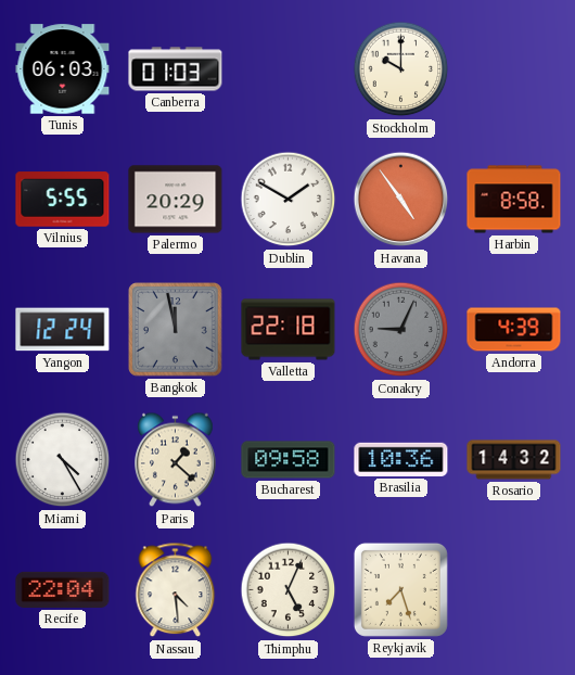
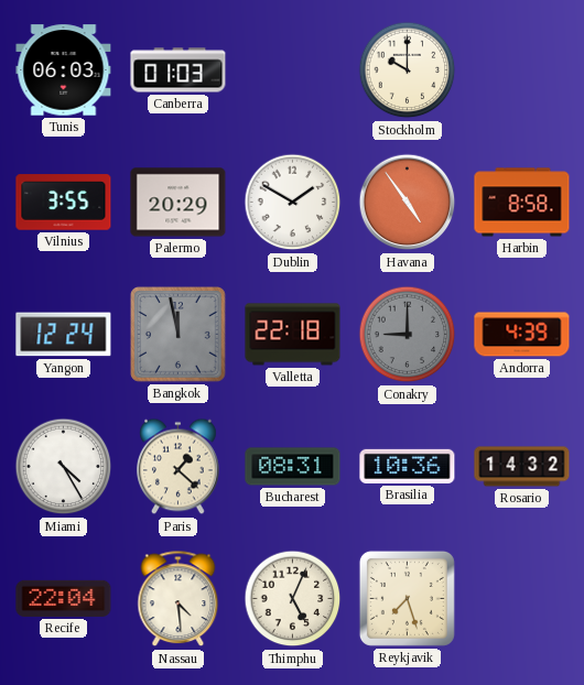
Vilnius: 5:55 -> 3:55 (64, 203)
Conakry: 9:04 -> 9:00 (408, 335)
Bucharest: 09:58 -> 08:31 (293, 467)
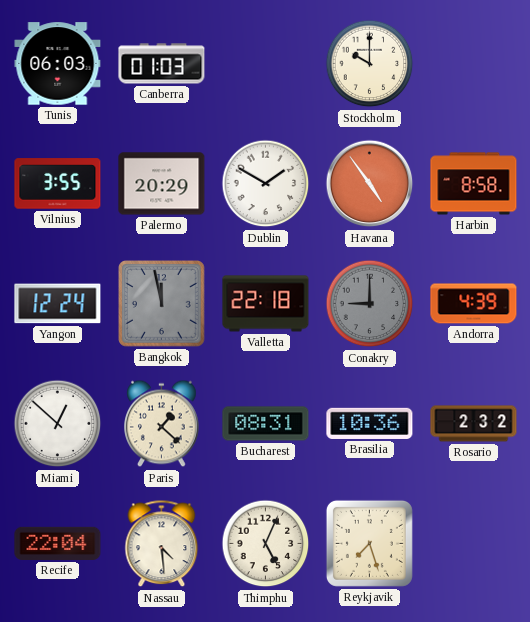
Miami: 4:25 -> 12:52 (58, 424)
Rosario: 14:32 -> 2:32 (474, 424)
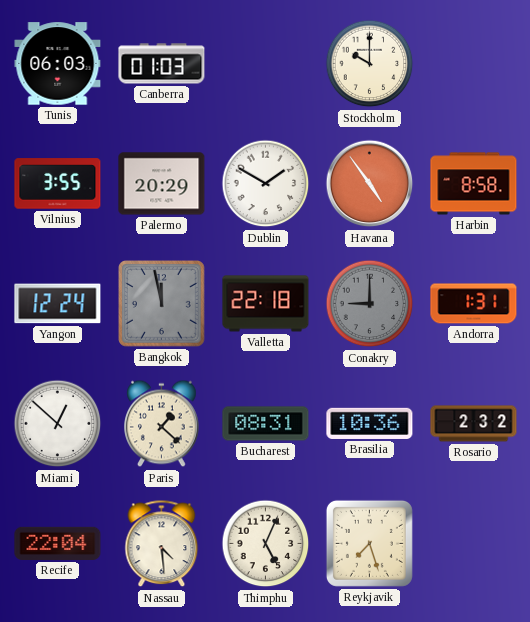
Andorra: 4:39 -> 1:31 (474, 304)
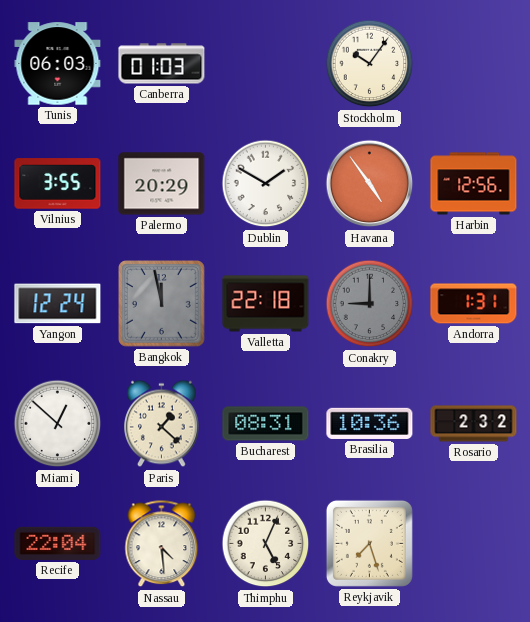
Stockholm: 10:00 -> 10:06 (370, 64)
Harbin: 8:58 -> 12:56 (474, 184)
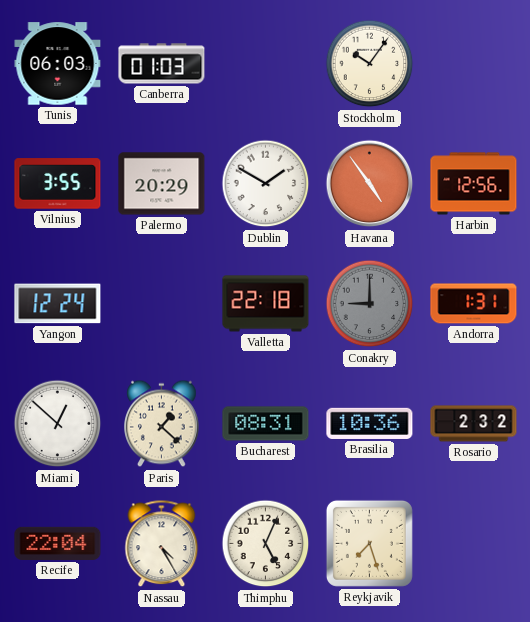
Bangkok: 11:58 -> none (162, 304)
Nassau: 4:29 -> 4:25 (162, 544)
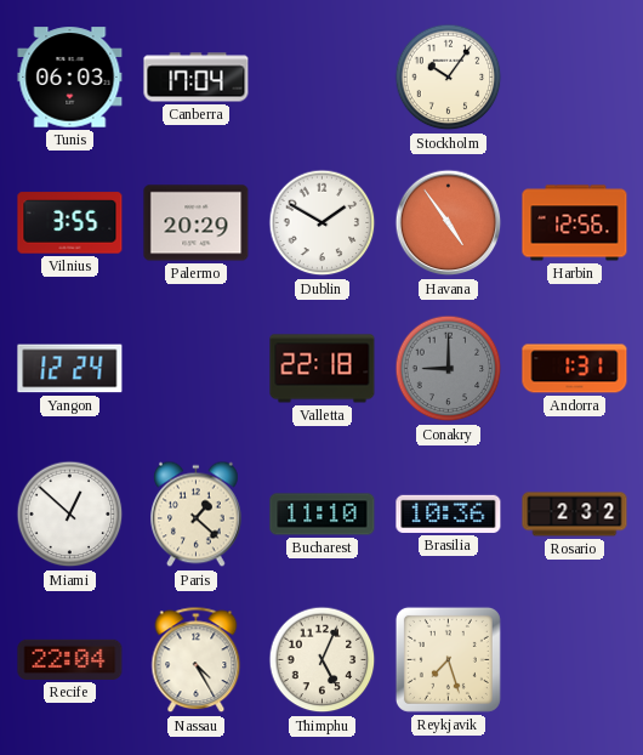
Canberra: 01:03 -> 17:04 (197, 78)
Bucharest: 08:31 -> 11:10 (323, 515)
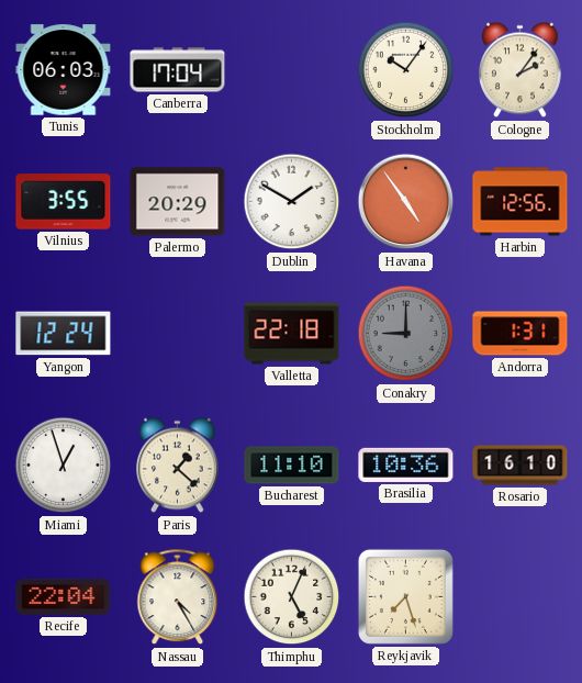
Cologne: none -> 2:06 (521, 70)
Miami: 12:52 -> 12:57 (64, 466)
Rosario: 2:32 -> 16:10 (521, 466)
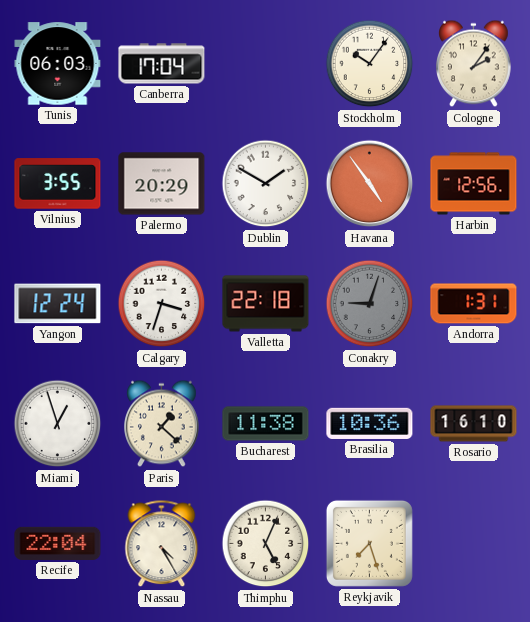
Calgary: none -> 3:33 (162, 304)
Conakry: 9:00 -> 9:03 (370, 304)
Bucharest: 11:10 -> 11:38 (266, 424)
